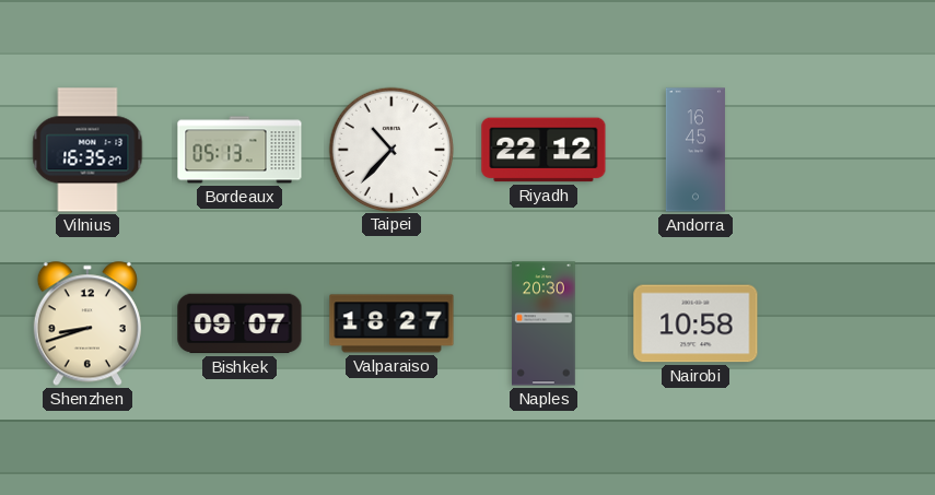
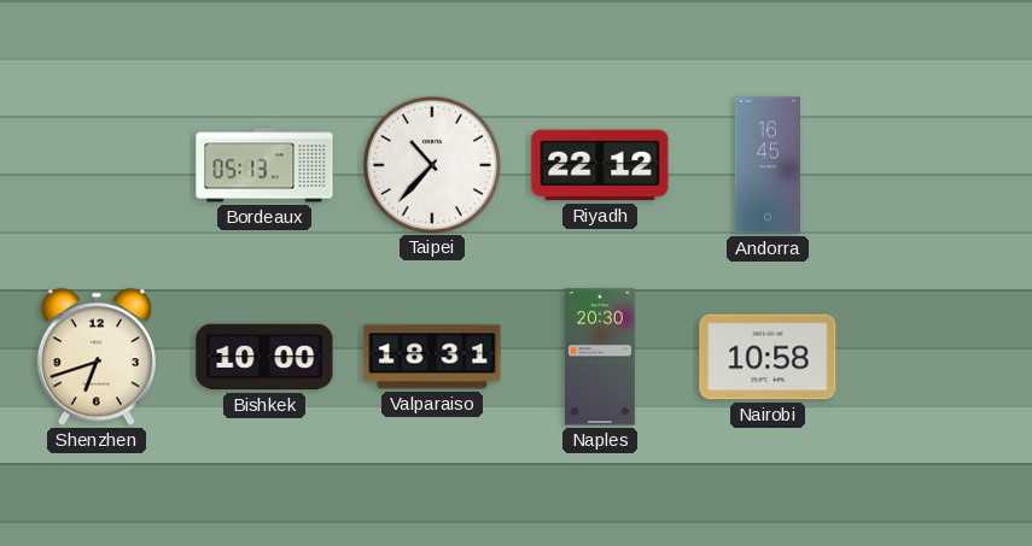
Vilnius: 16:35 -> none (87, 150)
Shenzhen: 8:42 -> 6:42 (97, 357)
Bishkek: 09:07 -> 10:00 (264, 357)
Valparaiso: 18:27 -> 18:31 (432, 357)
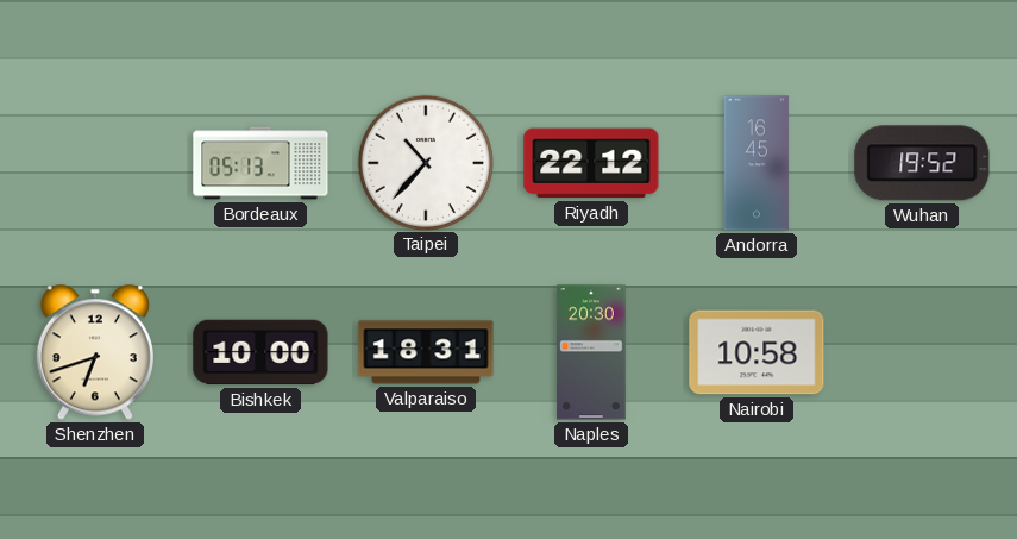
Wuhan: none -> 19:52 (922, 163)
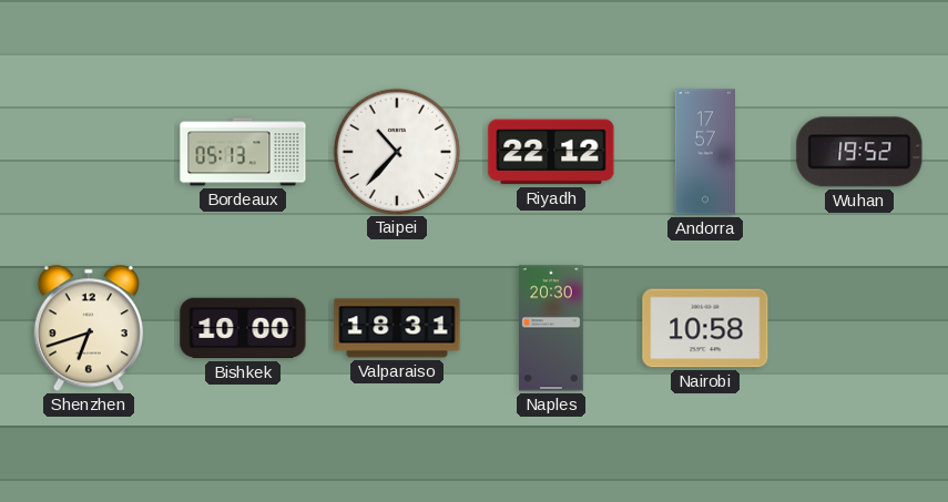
Andorra: 16:45 -> 17:57 (705, 152)
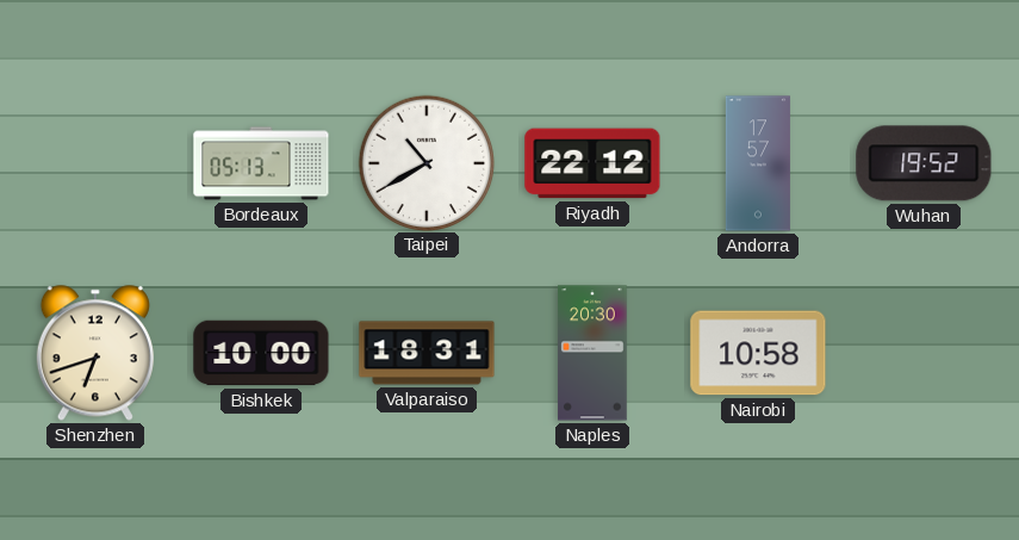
Taipei: 10:37 -> 10:40 (425, 162)
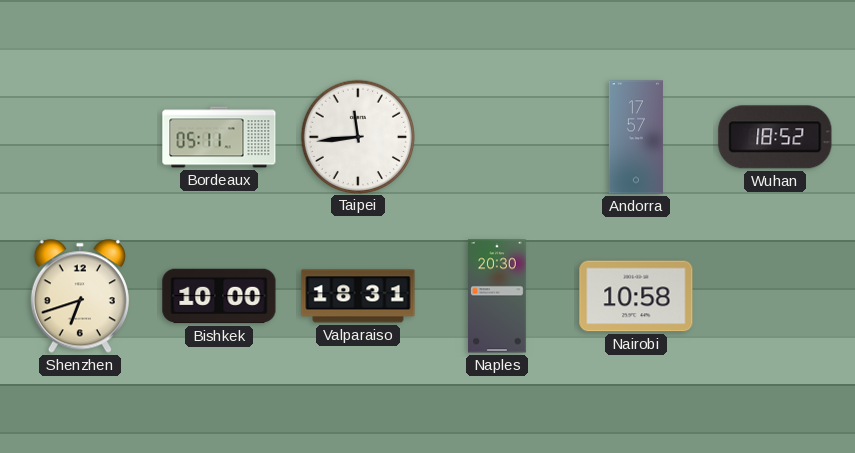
Bordeaux: 05:13 -> 05:11 (219, 137)
Taipei: 10:40 -> 11:44 (357, 136)
Riyadh: 22:12 -> none (592, 163)
Wuhan: 19:52 -> 18:52 (775, 137)
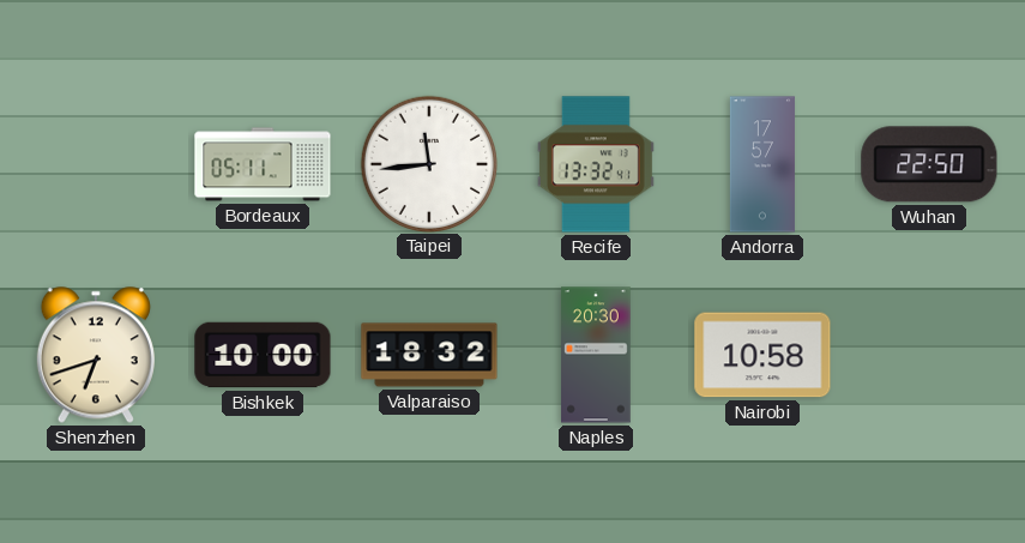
Recife: none -> 13:32 (596, 164)
Wuhan: 18:52 -> 22:50 (929, 164)
Valparaiso: 18:31 -> 18:32 (429, 355)
